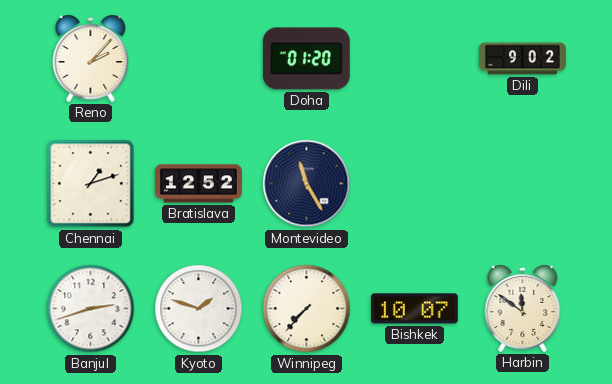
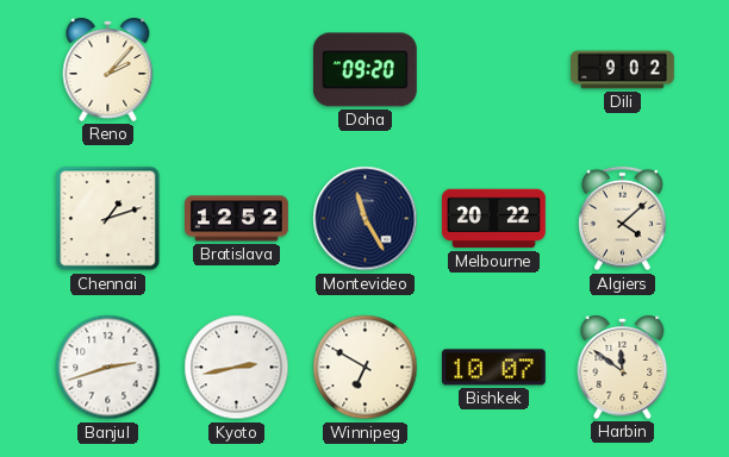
Doha: 01:20 -> 09:20 (364, 70)
Melbourne: none -> 20:22 (493, 219)
Algiers: none -> 4:08 (623, 219)
Kyoto: 1:48 -> 2:43 (237, 368)
Winnipeg: 7:37 -> 6:50 (366, 368)
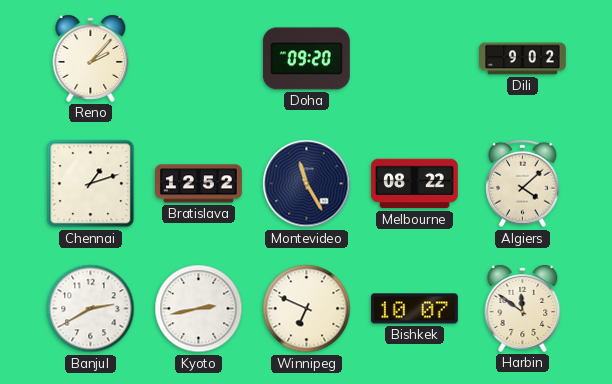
Melbourne: 20:22 -> 08:22 (414, 184)
Banjul: 2:42 -> 2:40 (91, 309)
Winnipeg: 6:50 -> 6:49 (307, 309)
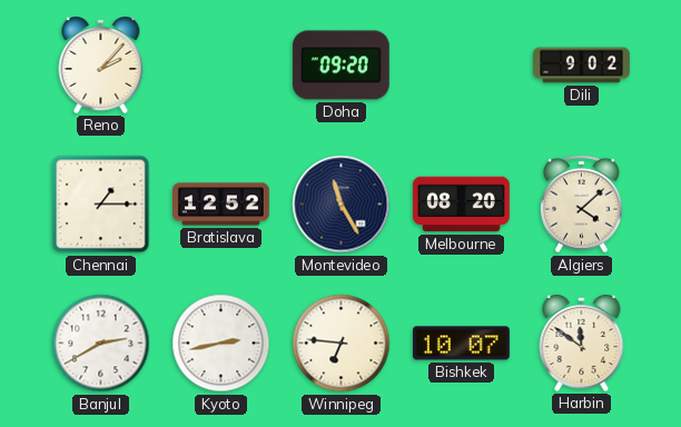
Chennai: 1:12 -> 1:15 (101, 205)
Melbourne: 08:22 -> 08:20 (461, 205)
Winnipeg: 6:49 -> 6:46 (342, 344)
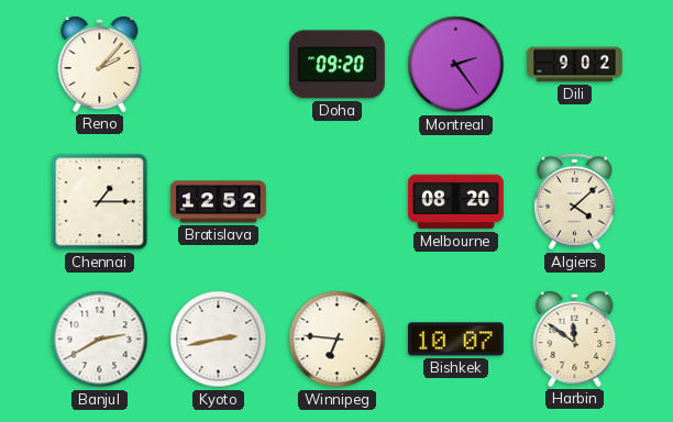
Montreal: none -> 2:24 (456, 65)
Montevideo: 11:25 -> none (342, 205)
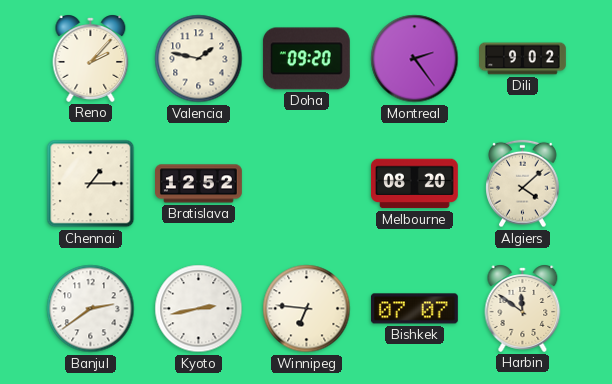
Valencia: none -> 1:47 (199, 59)
Banjul: 2:40 -> 2:39 (91, 309)
Bishkek: 10:07 -> 07:07 (414, 309)
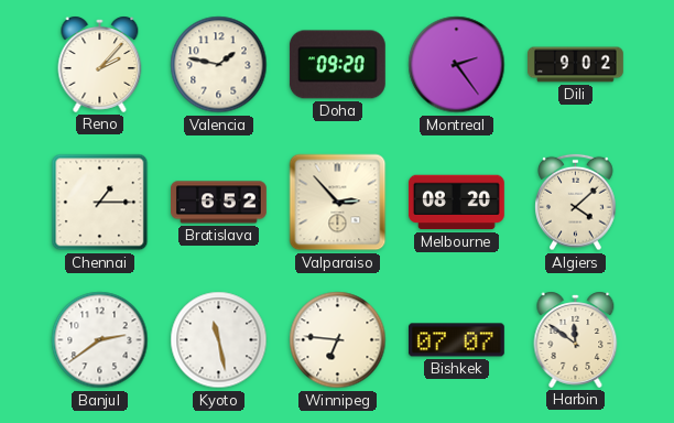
Bratislava: 12:52 -> 6:52 (219, 203)
Valparaiso: none -> 2:53 (338, 203)
Kyoto: 2:43 -> 11:28 (219, 340)
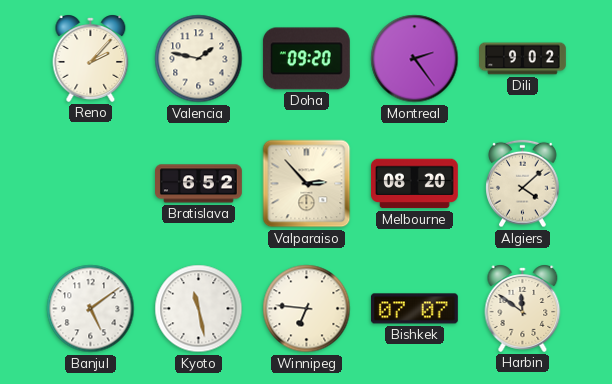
Chennai: 1:15 -> none (100, 203)
Banjul: 2:39 -> 5:09 (91, 309)
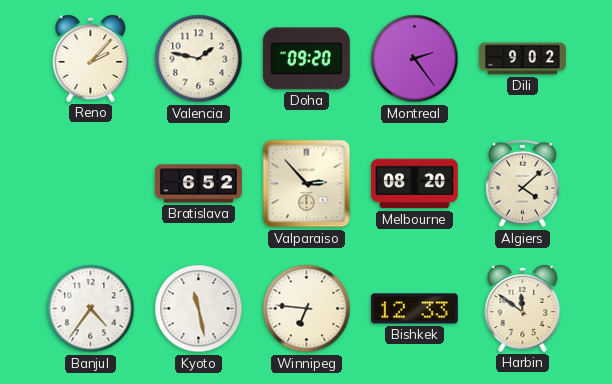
Banjul: 5:09 -> 4:36 (91, 309)
Bishkek: 07:07 -> 12:33 (414, 309)
